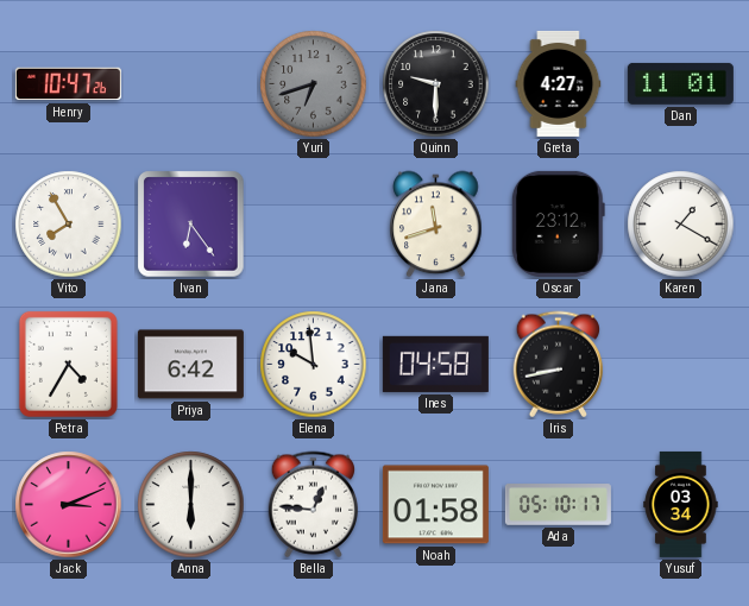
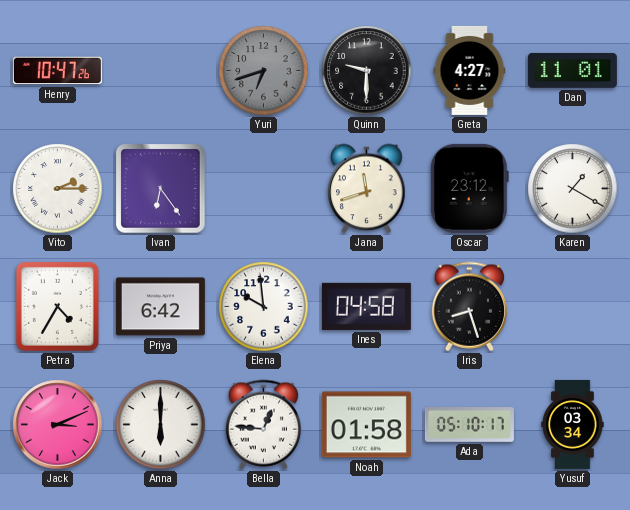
Vito: 7:55 -> 2:15 (58, 189)
Iris: 8:43 -> 8:27 (469, 307)
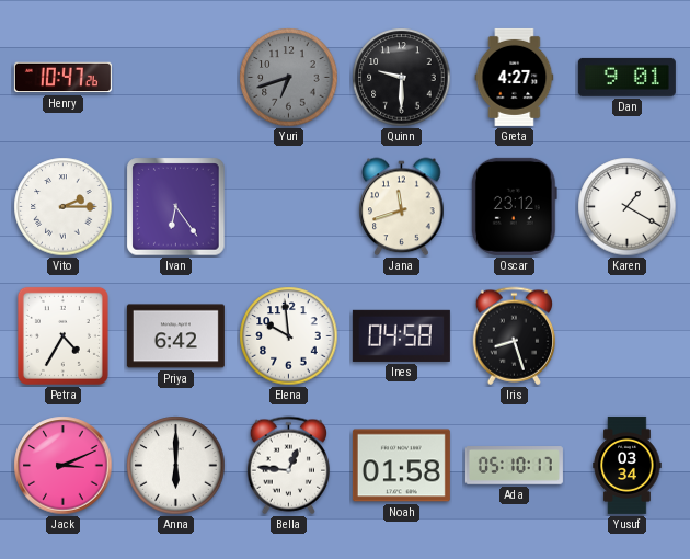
Dan: 11:01 -> 9:01 (626, 77)
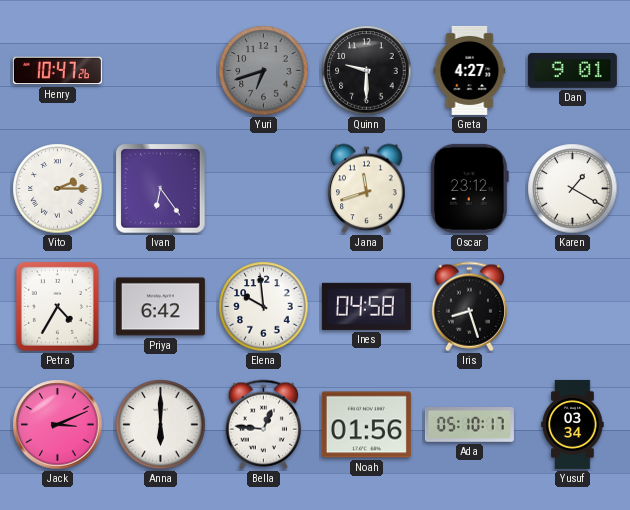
Noah: 01:58 -> 01:56 (366, 425)
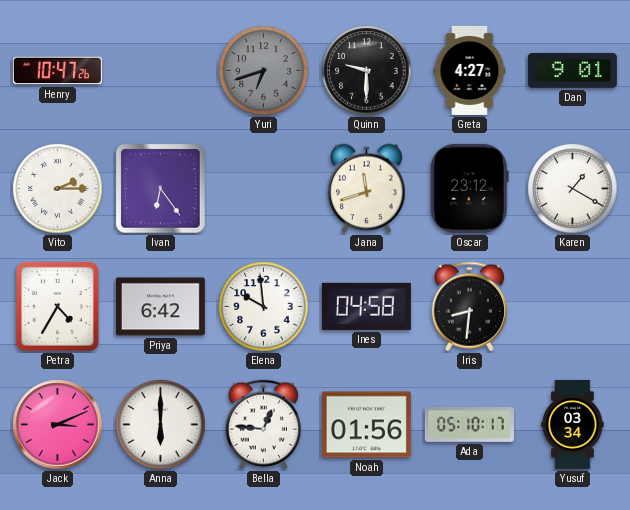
Iris: 8:27 -> 8:31 (469, 307)
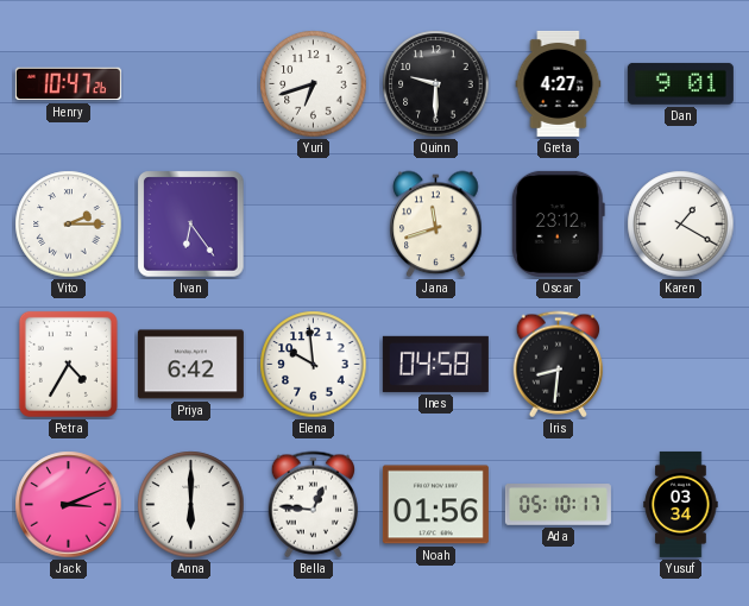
Yuri dial: grey -> white (314, 84)
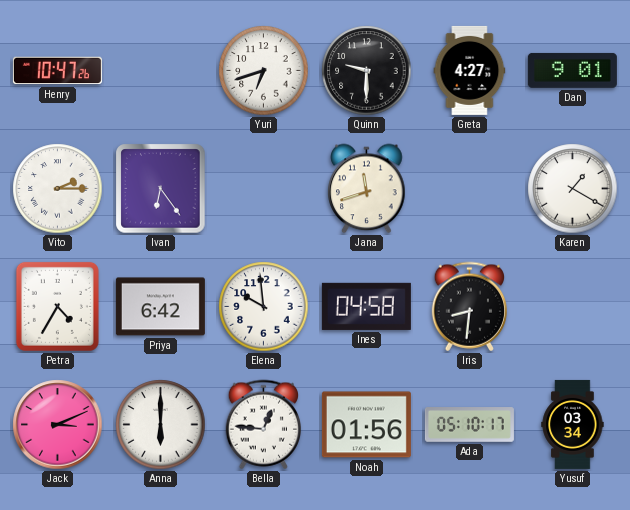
Oscar: 23:12 -> none (558, 223)
